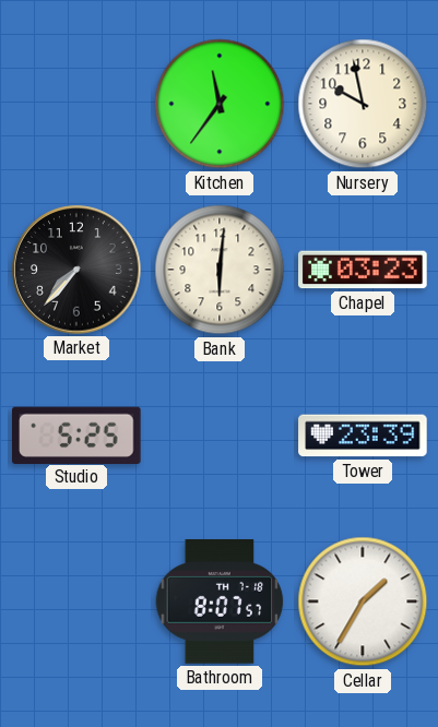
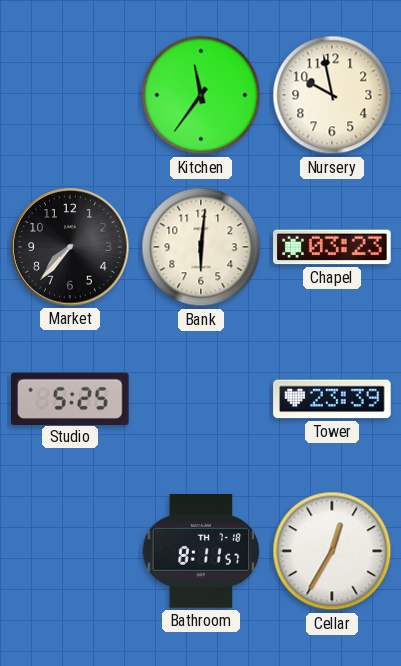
Bathroom: 8:07 -> 8:11 (201, 552)
Cellar: 1:35 -> 12:35 (332, 551)
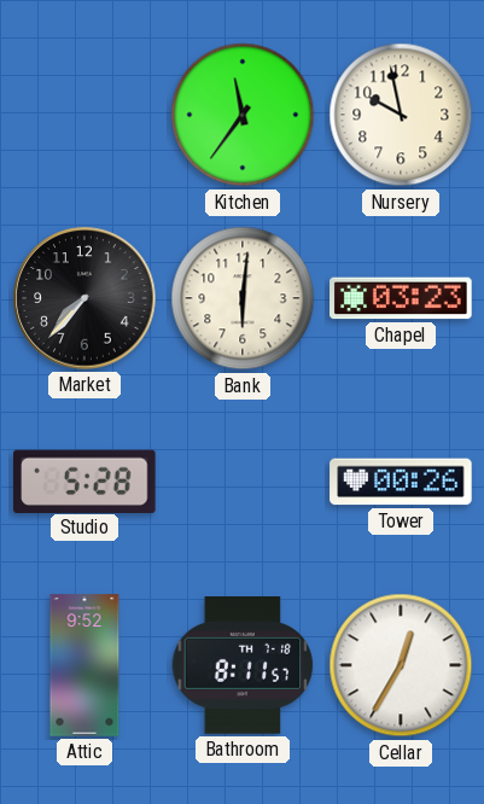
Studio: 5:25 -> 5:28 (86, 480)
Tower: 23:39 -> 00:26 (401, 482)
Attic: none -> 9:52 (84, 665)
